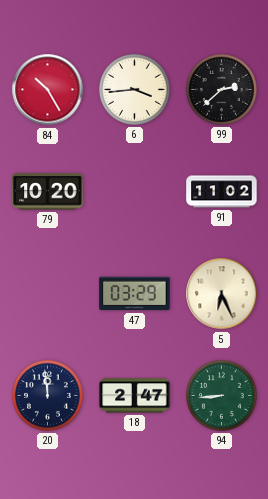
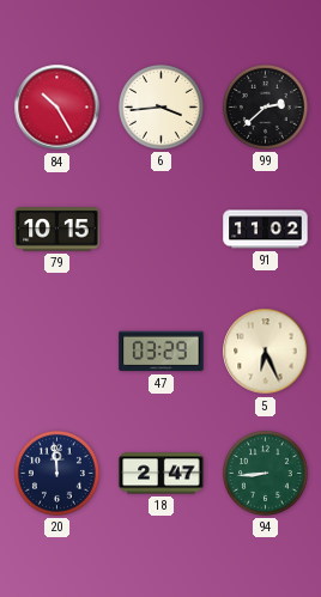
79: 10:20 -> 10:15 (57, 230)
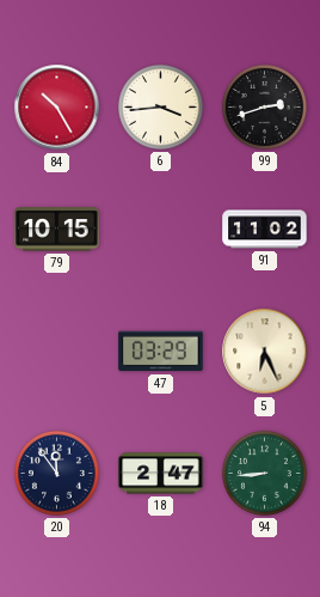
99: 2:38 -> 2:42 (264, 106)
20: 11:59 -> 11:54 (56, 473)
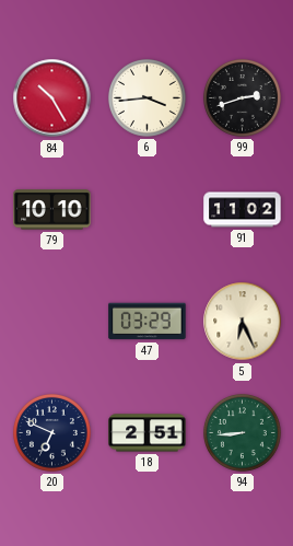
79: 10:15 -> 10:10 (52, 210)
20: 11:54 -> 6:49 (51, 432)
18: 2:47 -> 2:51 (148, 433)
